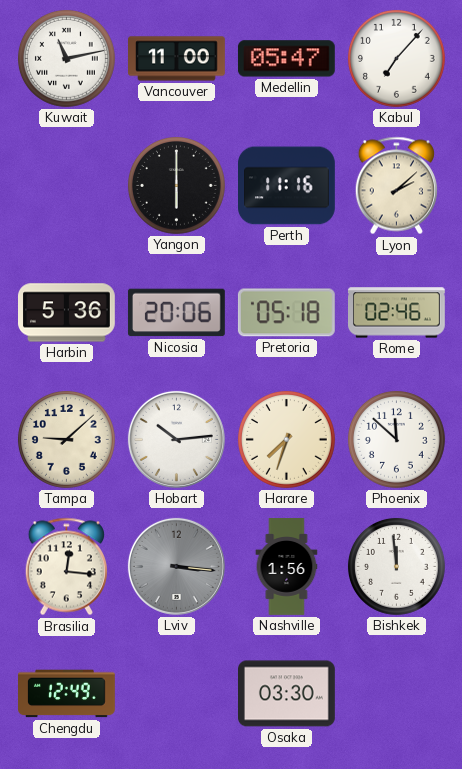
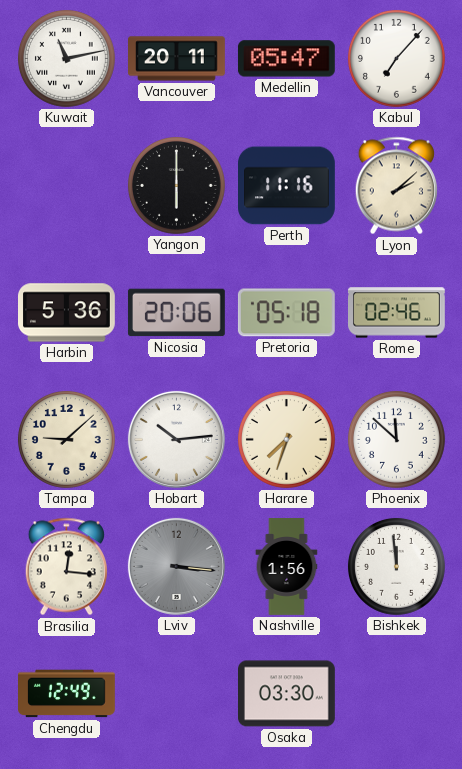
Vancouver: 11:00 -> 20:11 (177, 59)
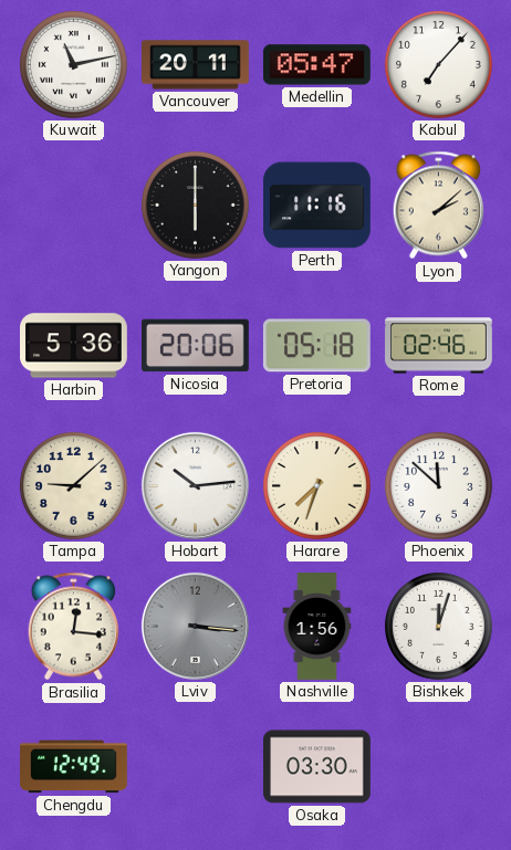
Bishkek: 11:59 -> 12:03 (438, 626)
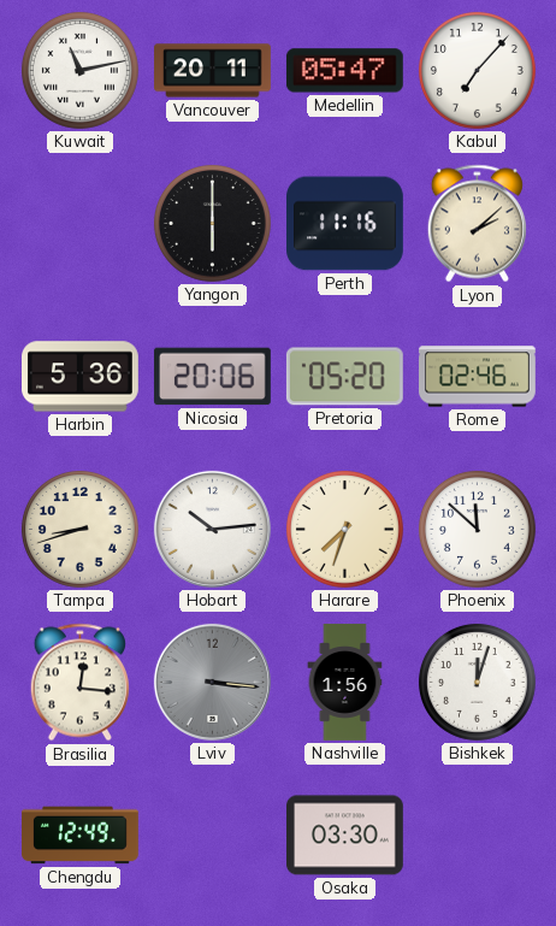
Pretoria: 05:18 -> 05:20 (344, 377)
Tampa: 9:08 -> 8:42 (79, 529)
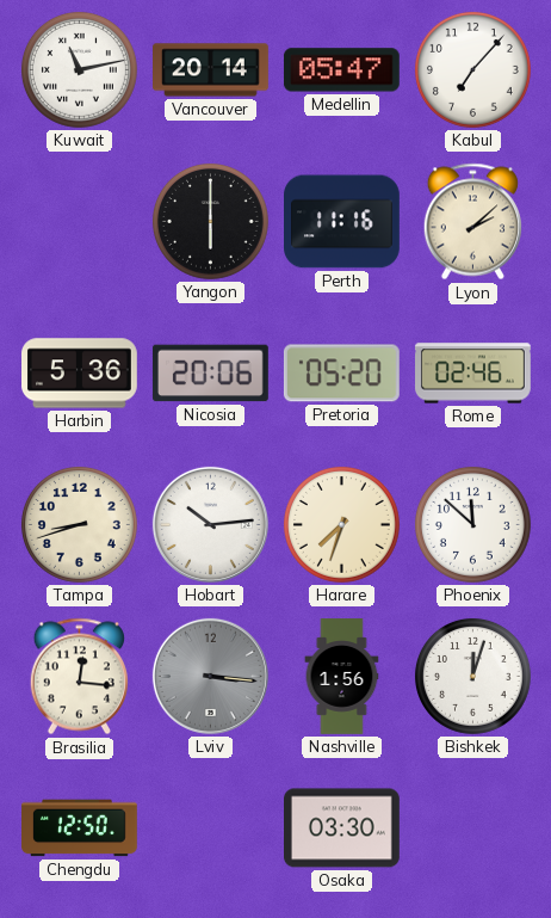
Vancouver: 20:11 -> 20:14 (211, 70)
Chengdu: 12:49 -> 12:50 (80, 828)
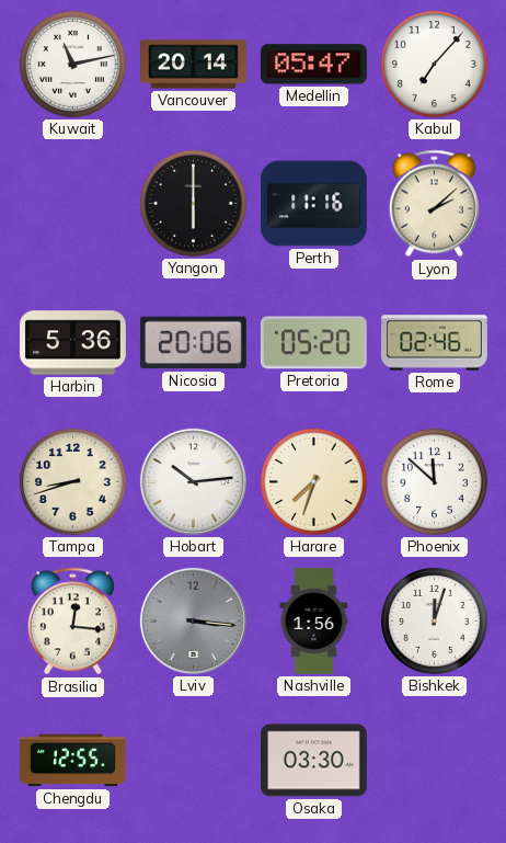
Chengdu: 12:50 -> 12:55 (73, 761)
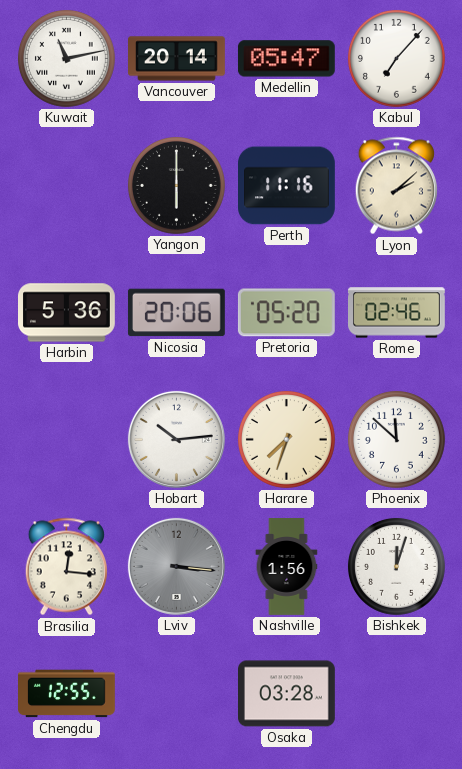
Tampa: 8:42 -> none (72, 481)
Osaka: 03:30 -> 03:28 (287, 694)
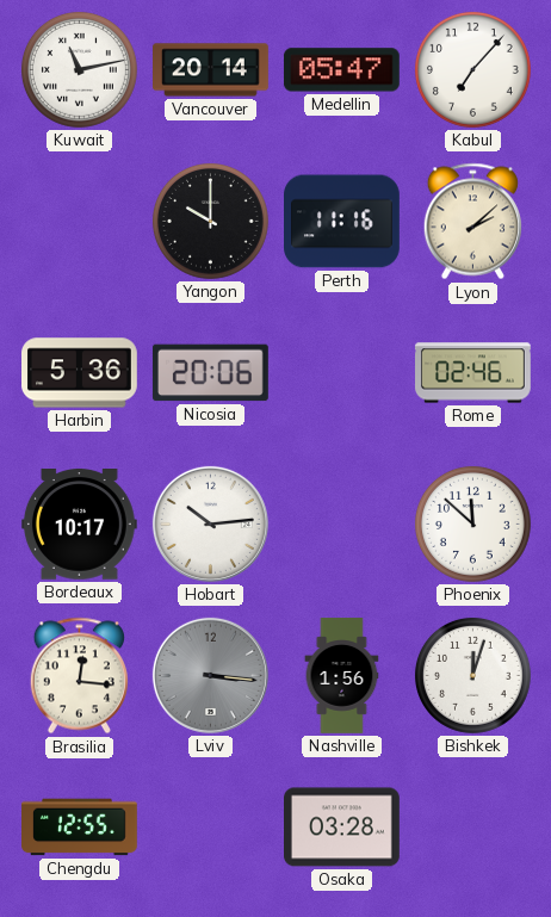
Yangon: 6:00 -> 10:00 (210, 221)
Pretoria: 05:20 -> none (286, 313)
Bordeaux: none -> 10:17 (79, 525)
Harare: 7:33 -> none (286, 439)
